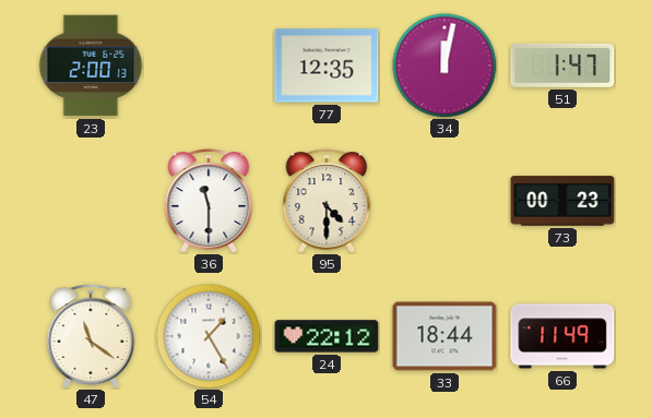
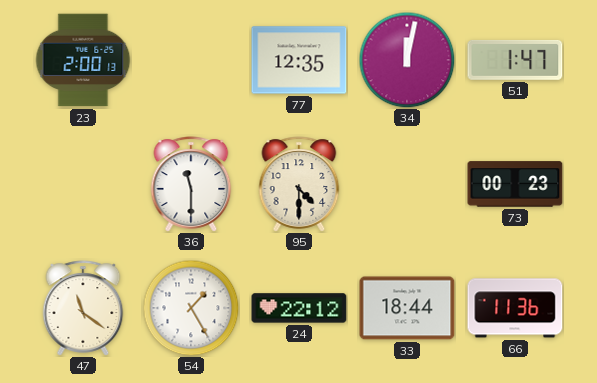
66: 11:49 -> 11:36 (515, 308)
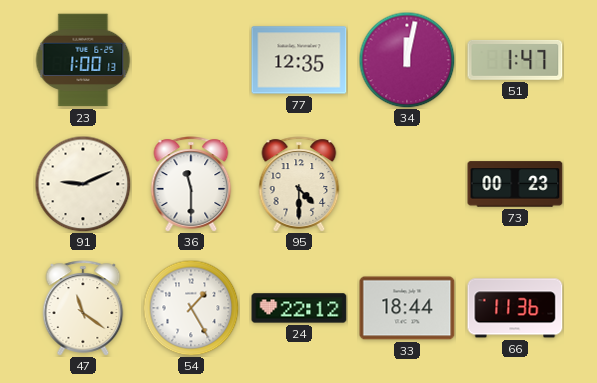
23: 2:00 -> 1:00 (83, 60)
91: none -> 9:11 (83, 184)
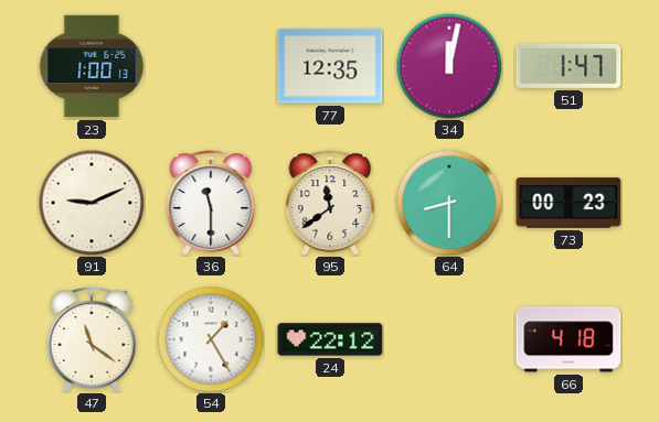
95: 4:30 -> 11:39 (330, 203)
64: none -> 8:30 (449, 203)
33: 18:44 -> none (407, 308)
66: 11:36 -> 4:18 (568, 339)
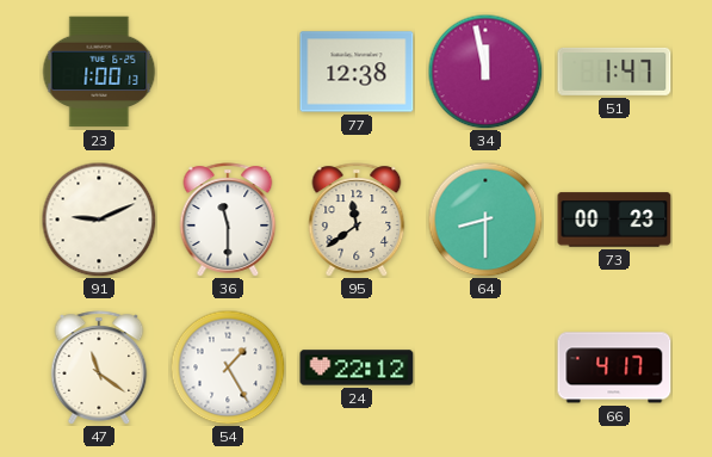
77: 12:35 -> 12:38 (357, 72)
34: 12:02 -> 11:58 (485, 72)
66: 4:18 -> 4:17 (614, 368)
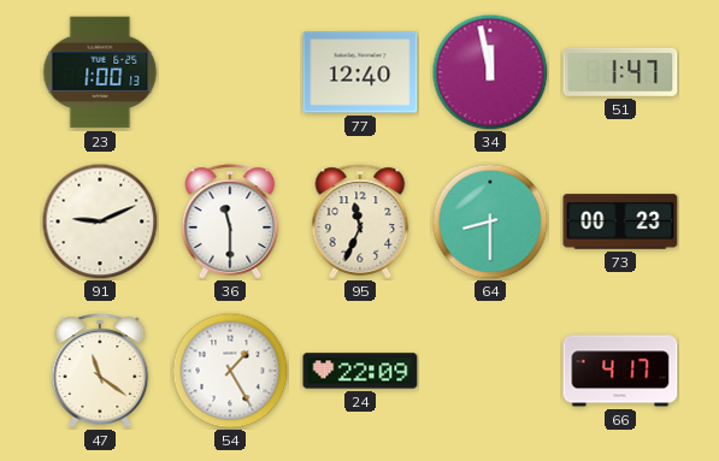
77: 12:38 -> 12:40 (360, 72)
95: 11:39 -> 11:34 (360, 221)
24: 22:12 -> 22:09 (360, 371)
